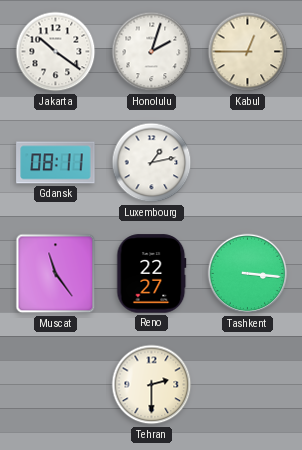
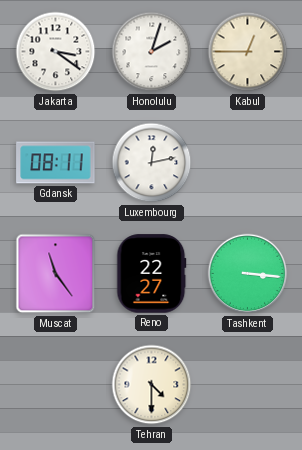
Jakarta: 10:21 -> 3:21 (56, 52)
Luxembourg: 1:13 -> 12:13 (152, 163)
Tehran: 2:30 -> 4:30 (152, 385)
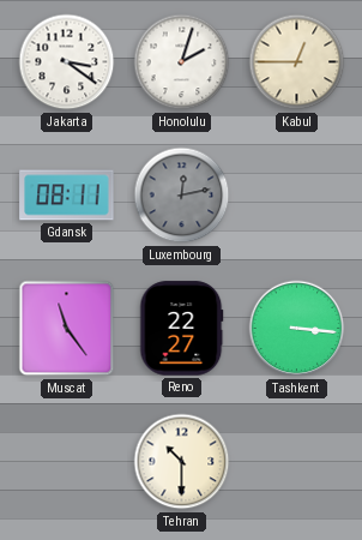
Luxembourg dial: white -> grey (182, 196)
Tehran: 4:30 -> 10:30 (182, 462)
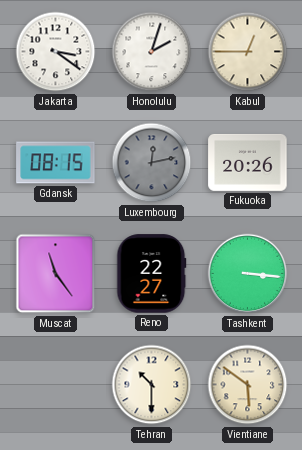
Gdansk: 08:11 -> 08:15 (56, 163)
Fukuoka: none -> 20:26 (248, 162)
Vientiane: none -> 5:51 (248, 385)
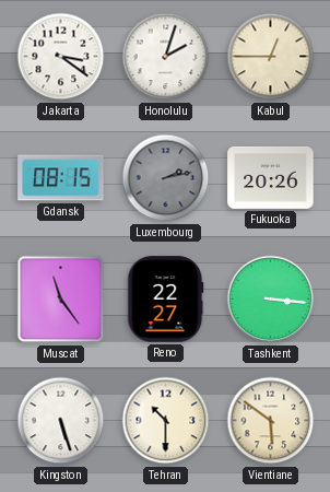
Luxembourg: 12:13 -> 2:13 (166, 178)
Kingston: none -> 5:27 (61, 421)
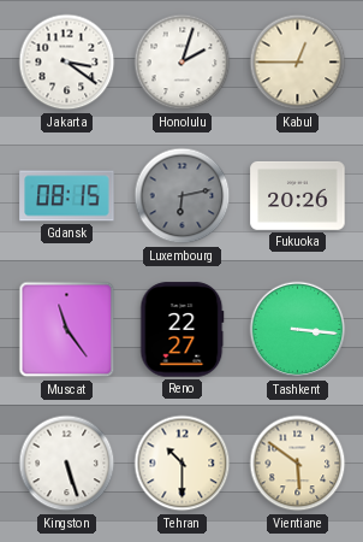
Luxembourg: 2:13 -> 6:13 (183, 196)
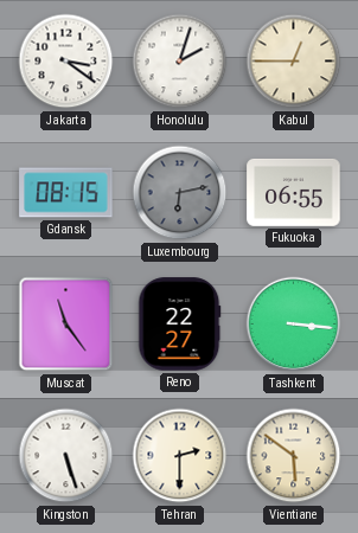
Fukuoka: 20:26 -> 06:55 (294, 192)
Tehran: 10:30 -> 2:30 (180, 456)
